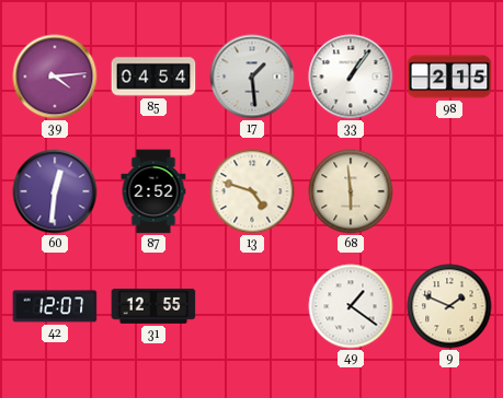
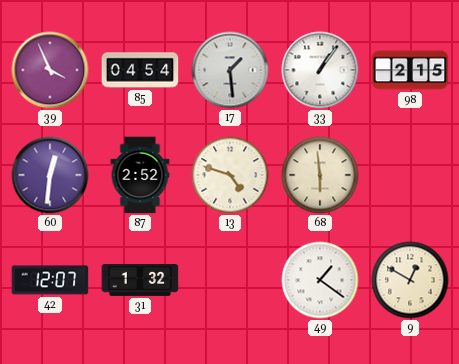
39: 4:14 -> 3:56 (50, 70)
31: 12:55 -> 1:32 (140, 280)
9: 1:49 -> 12:50 (410, 280)
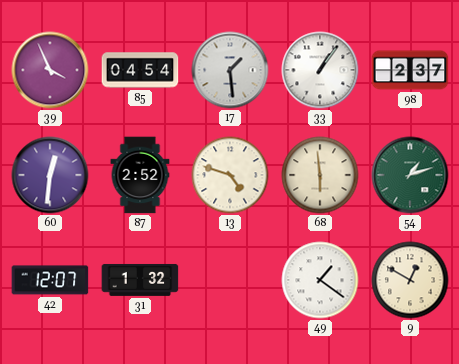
98: 2:15 -> 2:37 (410, 70)
54: none -> 1:12 (410, 175)
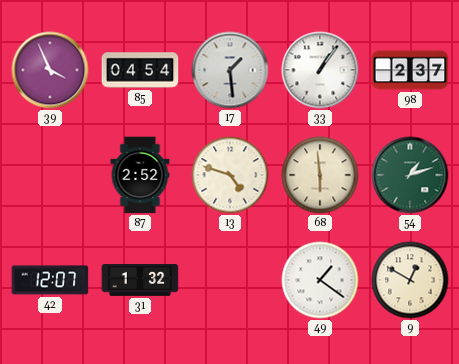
60: 12:31 -> none (50, 175)
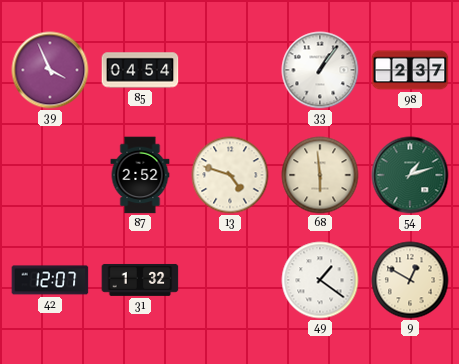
17: 1:29 -> none (230, 70)
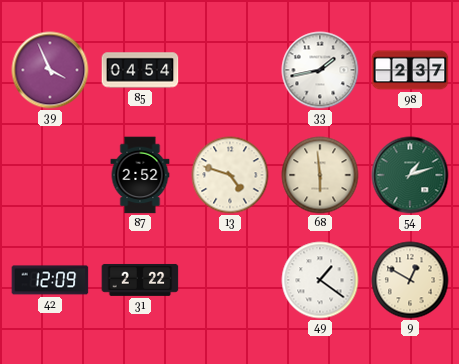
33: 1:06 -> 1:43 (320, 70)
42: 12:07 -> 12:09 (50, 280)
31: 1:32 -> 2:22 (140, 280)
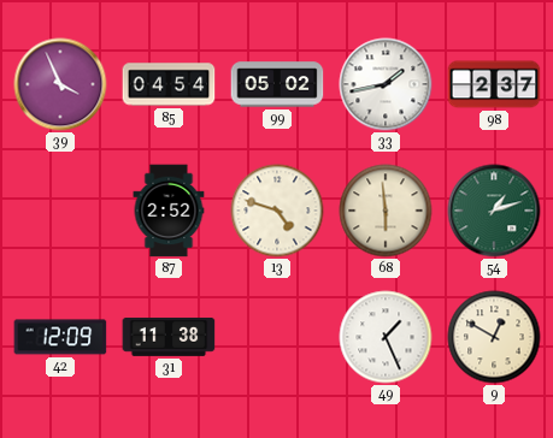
99: none -> 05:02 (277, 84)
31: 2:22 -> 11:38 (169, 337)
49: 1:21 -> 1:26 (386, 337)
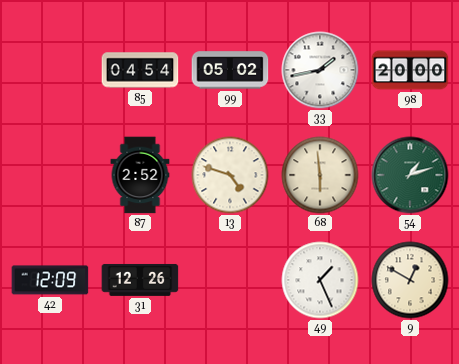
39: 3:56 -> none (60, 84)
98: 2:37 -> 20:00 (410, 70)
31: 11:38 -> 12:26 (140, 280)
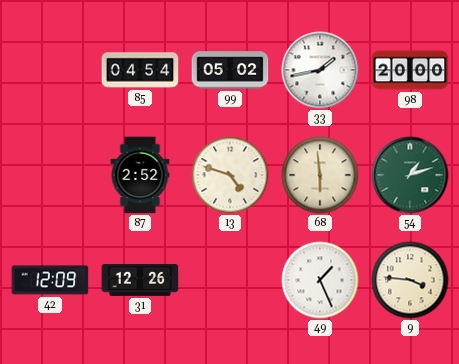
9: 12:50 -> 3:46 (410, 280)
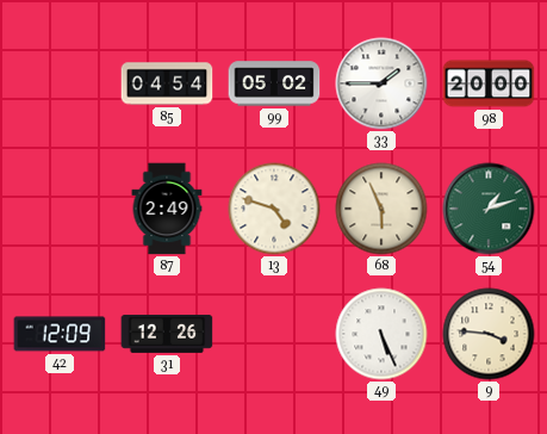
33: 1:43 -> 1:45 (381, 83)
87: 2:52 -> 2:49 (167, 209)
68: 5:59 -> 5:56 (381, 209)
49: 1:26 -> 5:26 (381, 334)
